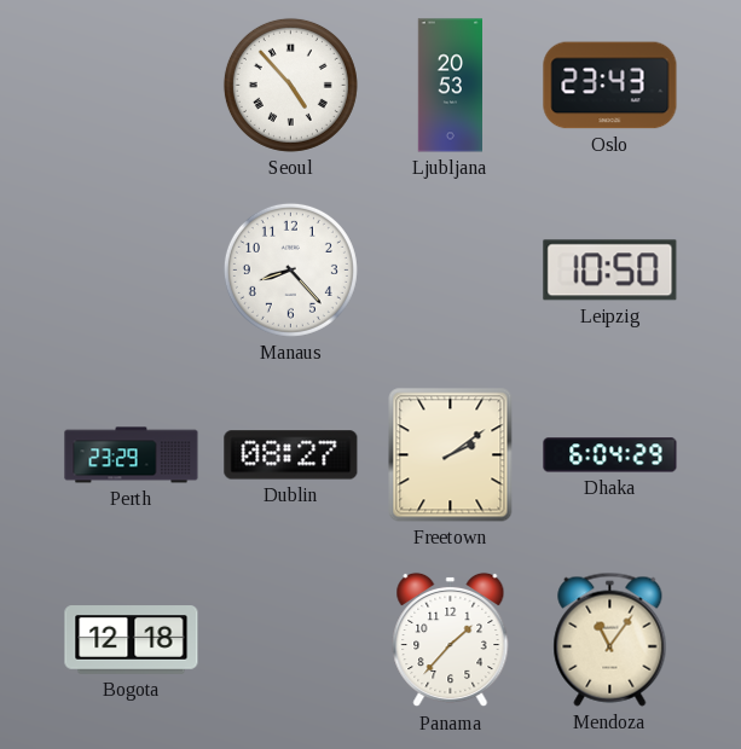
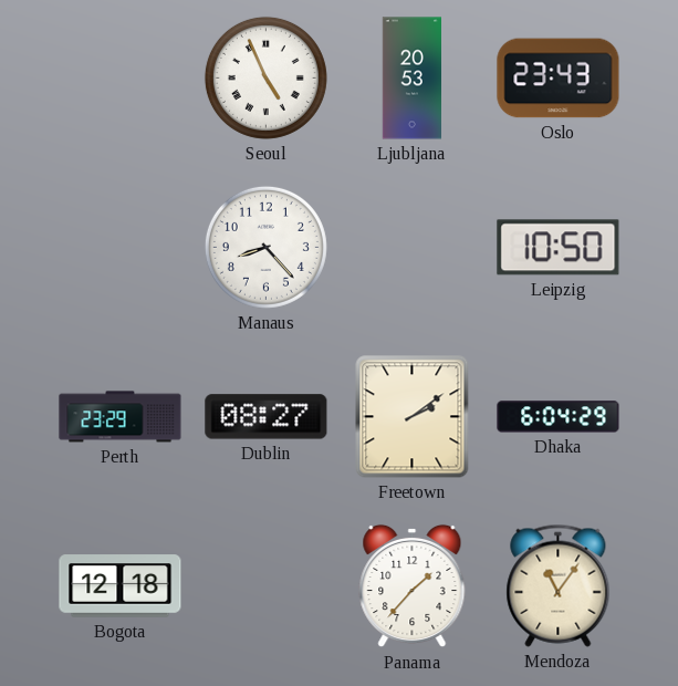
Seoul: 4:53 -> 4:56 (265, 77)
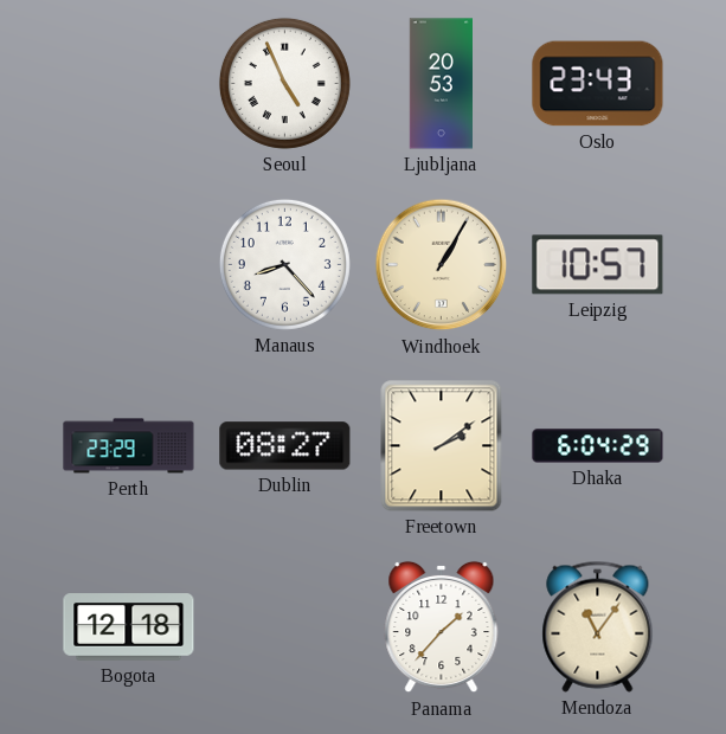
Windhoek: none -> 1:05 (442, 265)
Leipzig: 10:50 -> 10:57 (598, 265)
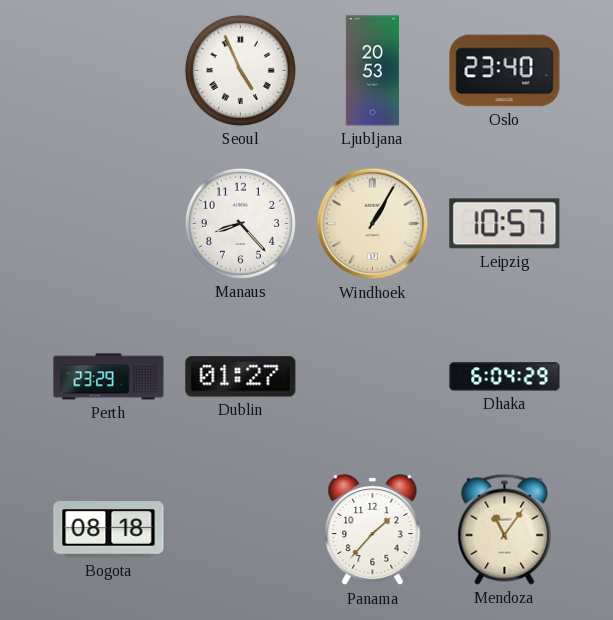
Oslo: 23:43 -> 23:40 (505, 71)
Dublin: 08:27 -> 01:27 (241, 377)
Freetown: 2:09 -> none (442, 446)
Bogota: 12:18 -> 08:18 (109, 530)
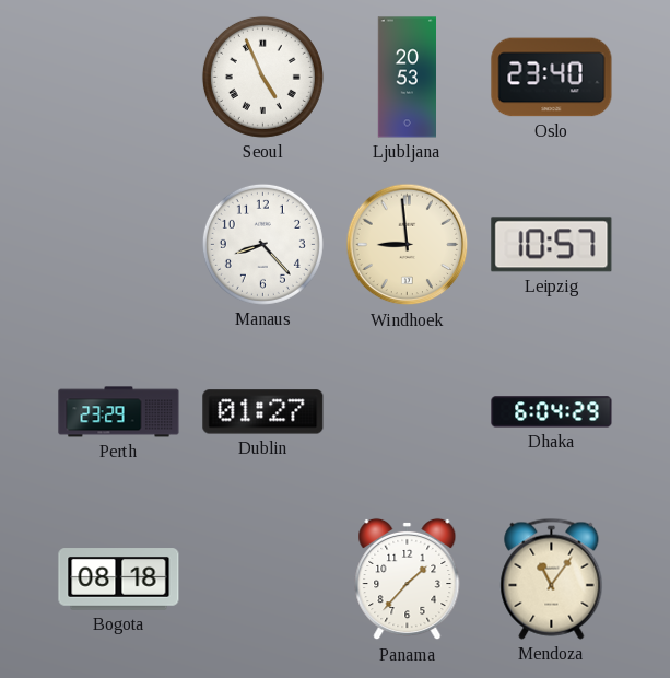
Windhoek: 1:05 -> 8:59 (408, 245)
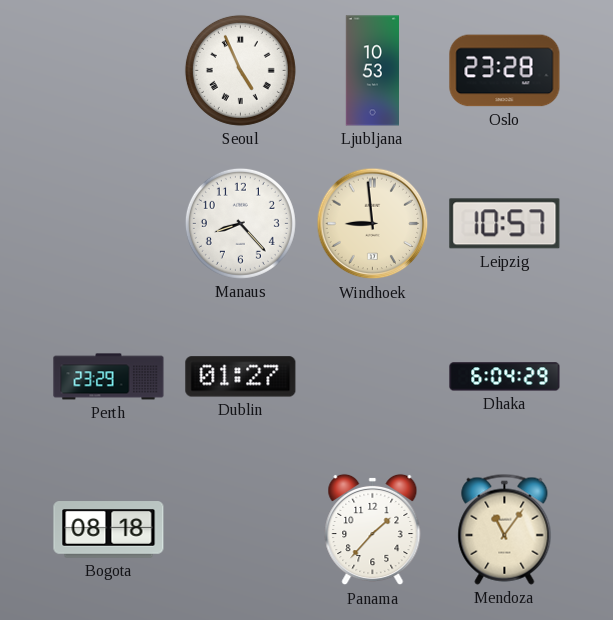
Ljubljana: 20:53 -> 10:53 (372, 71)
Oslo: 23:40 -> 23:28 (505, 71)
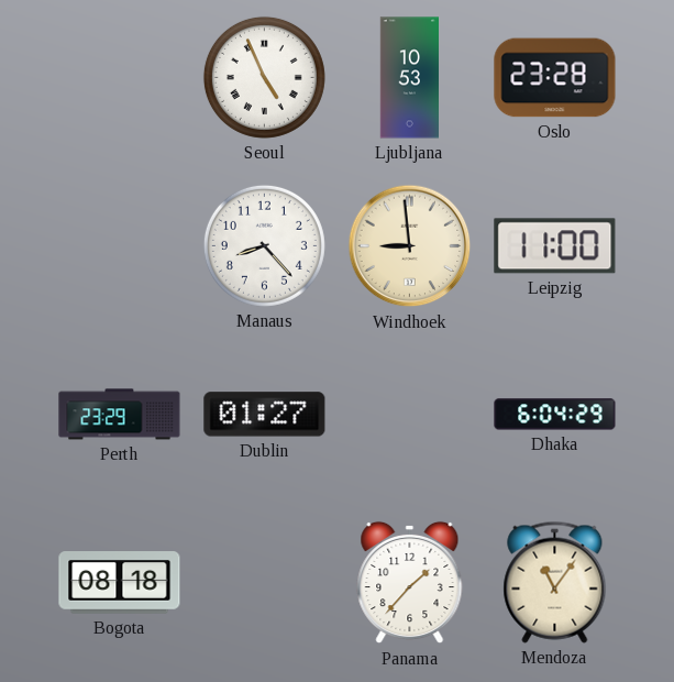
Leipzig: 10:57 -> 11:00 (555, 246)
